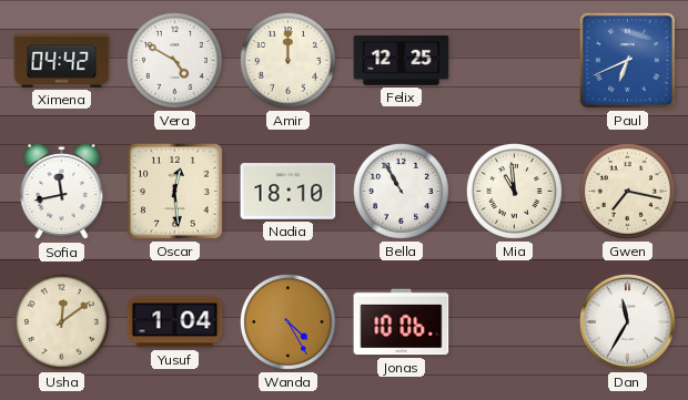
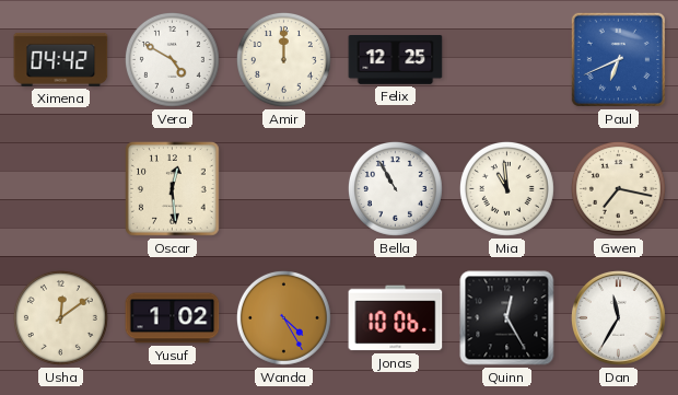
Sofia: 11:43 -> none (62, 192)
Nadia: 18:10 -> none (289, 192)
Yusuf: 1:04 -> 1:02 (173, 318)
Quinn: none -> 12:25 (507, 318)
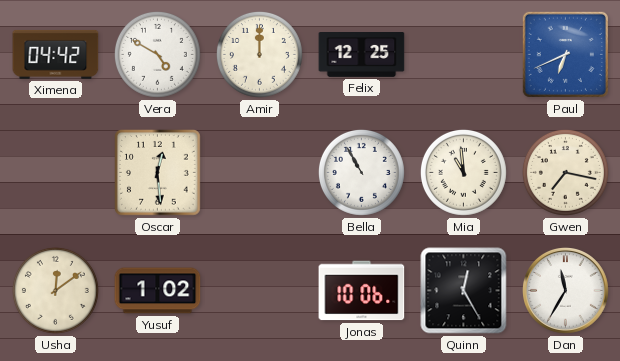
Wanda: 4:25 -> none (283, 317)
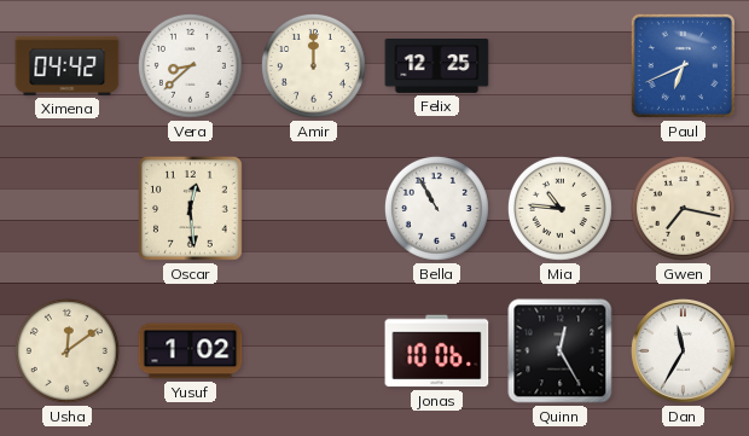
Vera: 4:50 -> 8:38 (190, 65)
Mia: 10:59 -> 10:46 (559, 208)
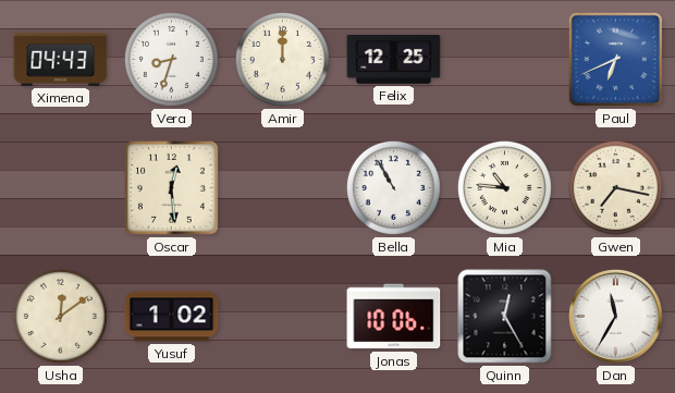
Ximena: 04:42 -> 04:43 (61, 59)
Vera: 8:38 -> 8:33 (171, 59)
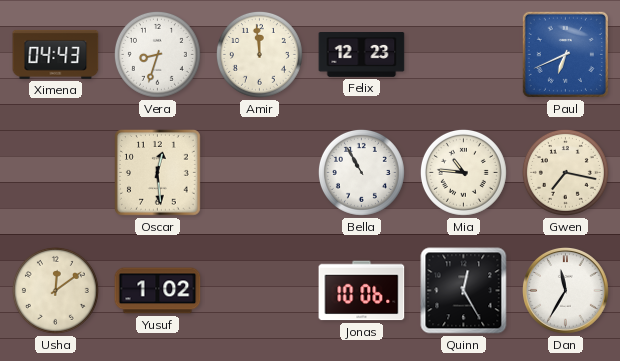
Amir: 12:00 -> 11:59 (259, 54)
Felix: 12:25 -> 12:23 (362, 55)
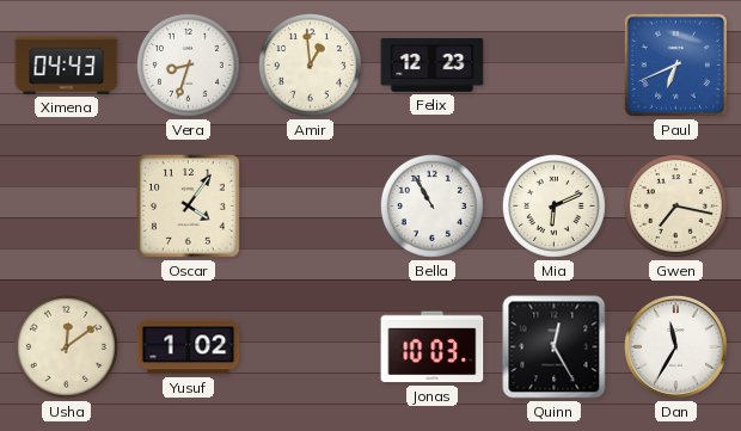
Amir: 11:59 -> 12:59 (310, 64)
Oscar: 12:29 -> 4:06 (189, 207)
Mia: 10:46 -> 6:11 (553, 205)
Jonas: 10:06 -> 10:03 (433, 347)
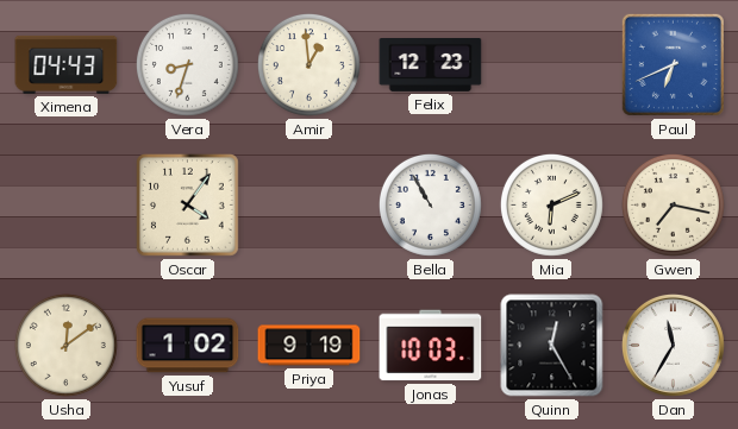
Priya: none -> 9:19 (309, 346)
